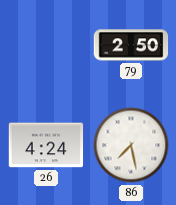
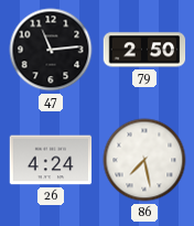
47: none -> 11:14 (51, 50)
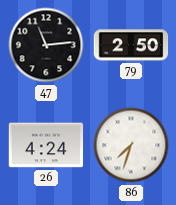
86: 7:28 -> 7:33 (131, 145)
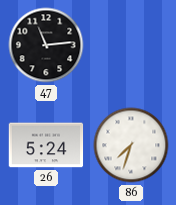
79: 2:50 -> none (131, 45)
26: 4:24 -> 5:24 (46, 145)
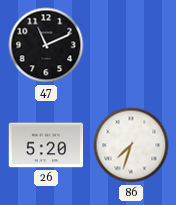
47: 11:14 -> 11:11 (46, 45)
26: 5:24 -> 5:20 (46, 145)
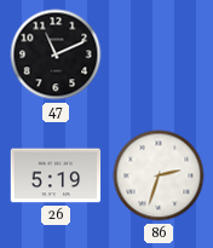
26: 5:20 -> 5:19 (56, 175)
86: 7:33 -> 2:33 (159, 175)
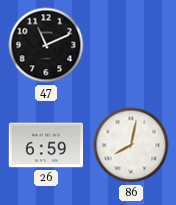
26: 5:19 -> 6:59 (46, 145)
86: 2:33 -> 8:02 (131, 145)
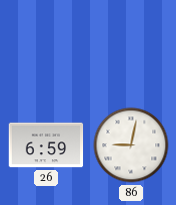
47: 11:11 -> none (46, 45)
86: 8:02 -> 9:02 (131, 145)
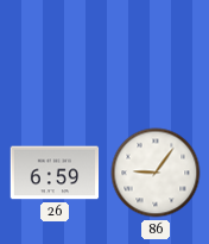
86: 9:02 -> 9:06 (156, 173)
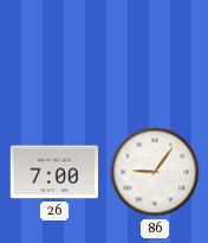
26: 6:59 -> 7:00 (54, 172)
